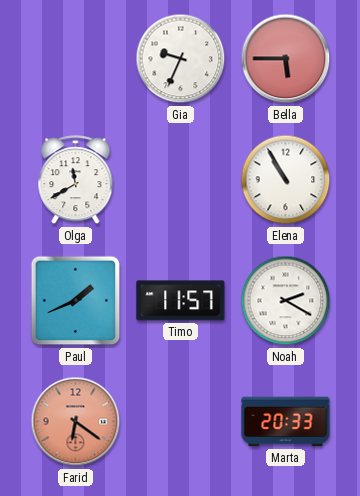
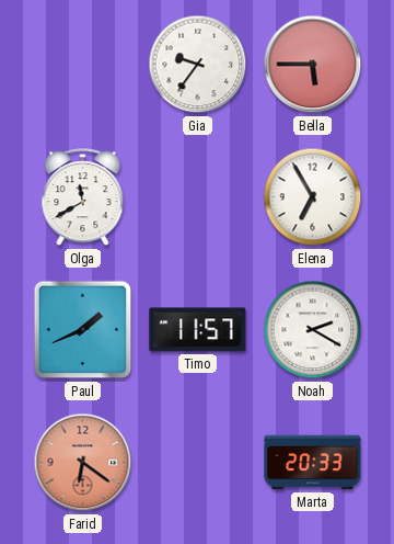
Gia: 9:34 -> 9:36 (198, 65)
Elena: 10:55 -> 6:55 (313, 197)
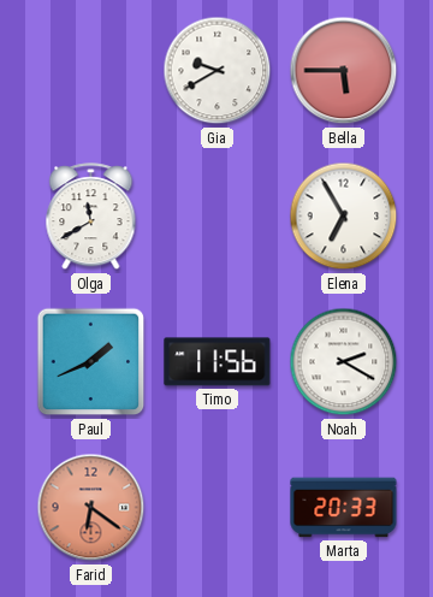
Gia: 9:36 -> 9:40 (218, 71)
Timo: 11:57 -> 11:56 (218, 362)
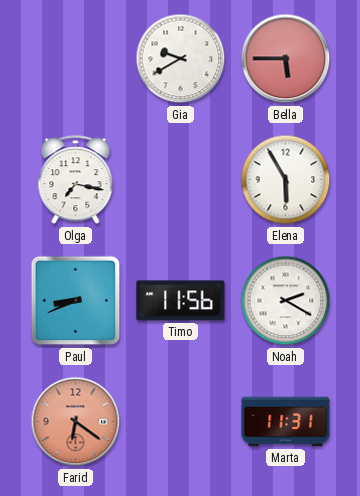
Olga: 11:40 -> 7:17 (76, 180)
Elena: 6:55 -> 5:55 (286, 180)
Paul: 1:41 -> 8:41 (76, 301)
Marta: 20:33 -> 11:31 (286, 422)
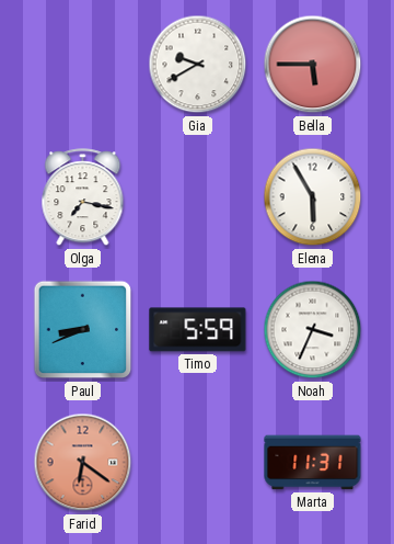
Timo: 11:56 -> 5:59 (198, 330)
Noah: 2:20 -> 3:34 (313, 330)
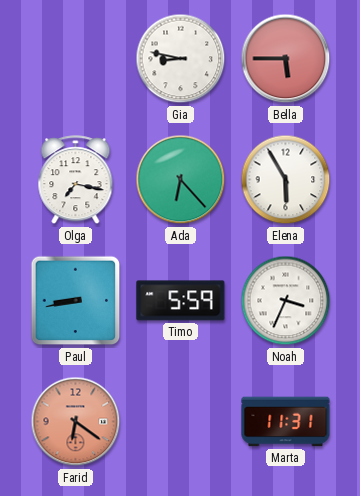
Gia: 9:40 -> 8:47 (181, 59)
Ada: none -> 6:23 (181, 180)
Paul: 8:41 -> 8:43 (76, 301)
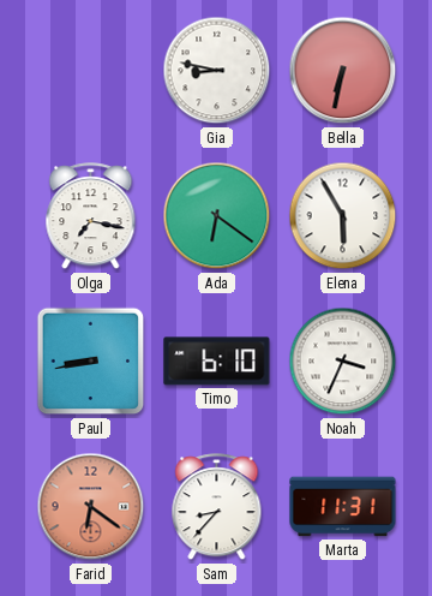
Bella: 5:45 -> 6:32 (343, 71)
Ada: 6:23 -> 6:21 (217, 216)
Timo: 5:59 -> 6:10 (217, 362)
Sam: none -> 8:37 (217, 507)
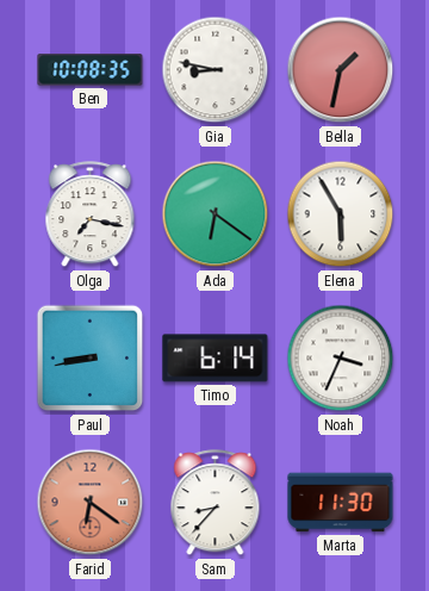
Ben: none -> 10:08 (91, 70)
Bella: 6:32 -> 1:32 (341, 70)
Timo: 6:10 -> 6:14 (216, 359)
Marta: 11:31 -> 11:30 (341, 503)
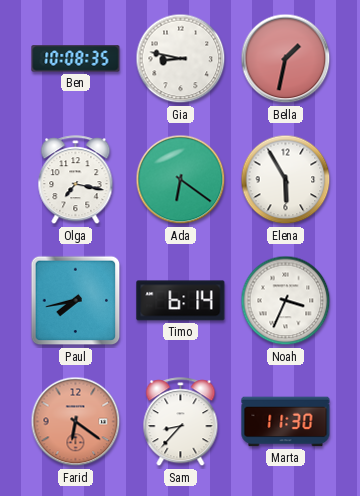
Paul: 8:43 -> 7:43 (76, 301)
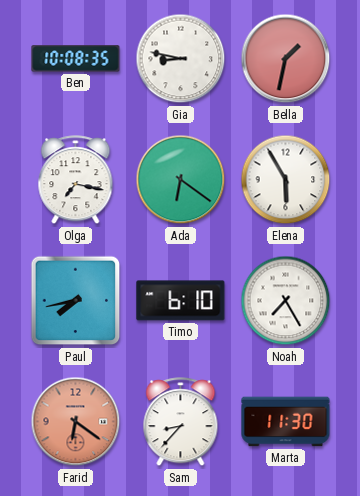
Timo: 6:14 -> 6:10 (181, 301)
Noah: 3:34 -> 7:25 (286, 301)
